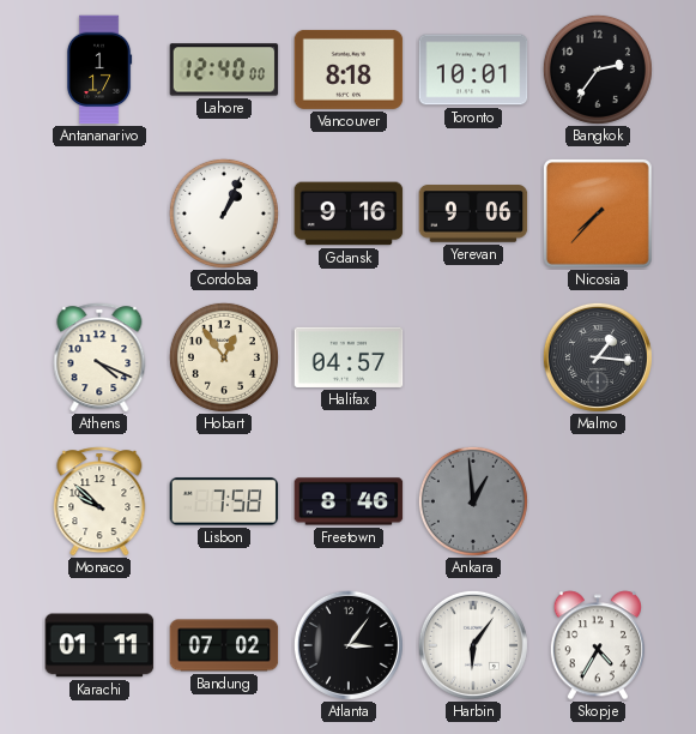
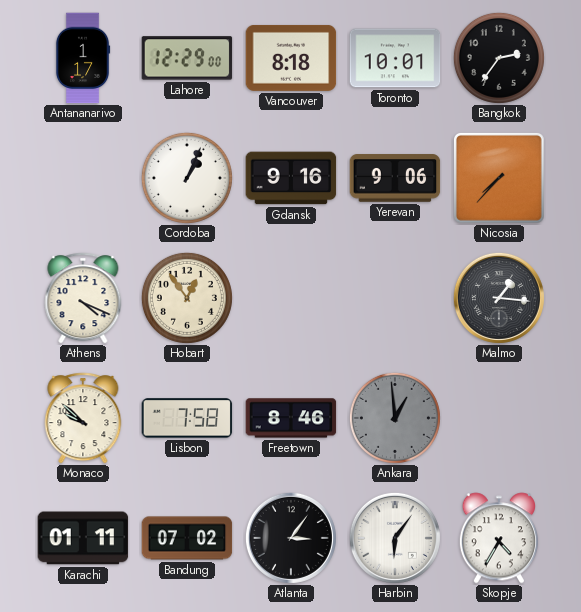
Lahore: 12:40 -> 12:29 (187, 58)
Halifax: 04:57 -> none (349, 357)
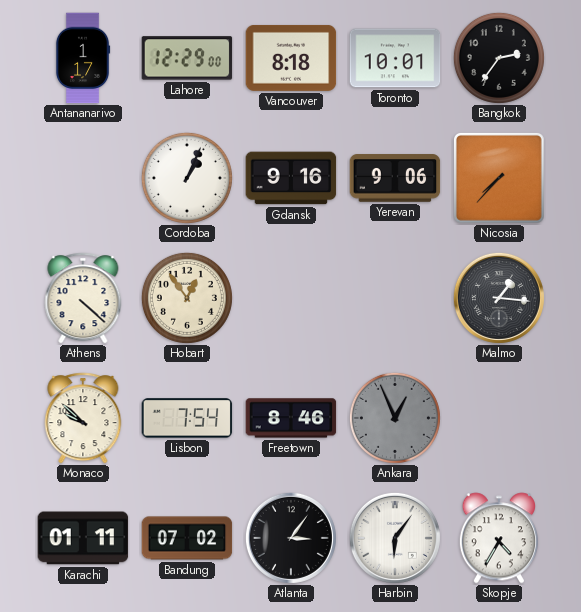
Athens: 4:19 -> 4:22 (83, 298)
Lisbon: 7:58 -> 7:54 (187, 418)
Ankara: 12:59 -> 12:56 (395, 418)
